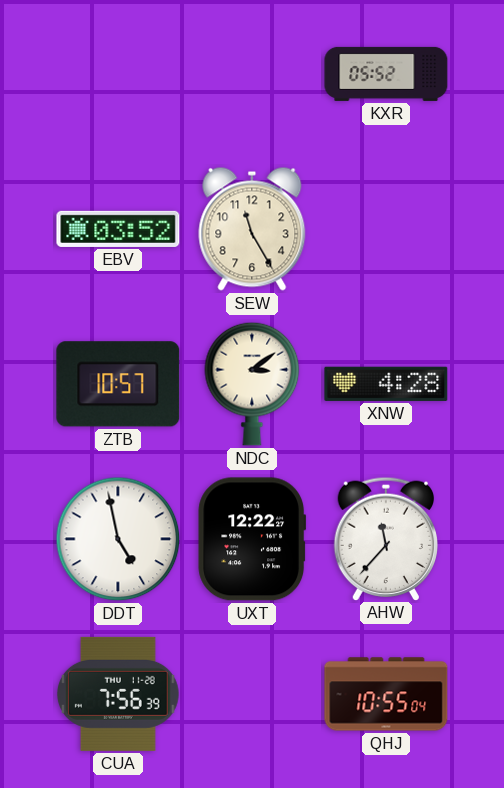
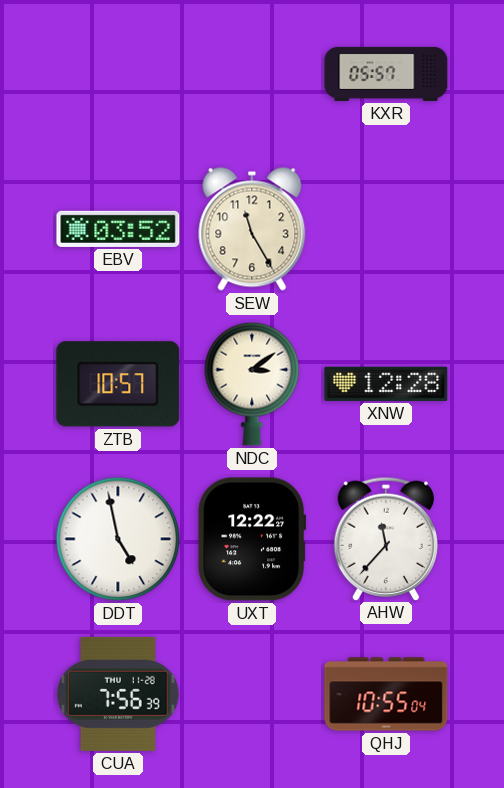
KXR: 05:52 -> 05:57 (386, 74)
XNW: 4:28 -> 12:28 (386, 384)
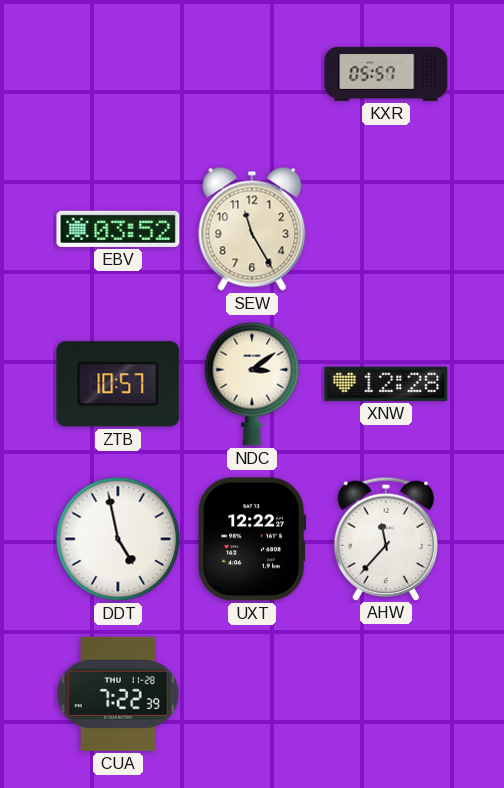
CUA: 7:56 -> 7:22 (118, 694)
QHJ: 10:55 -> none (386, 694)
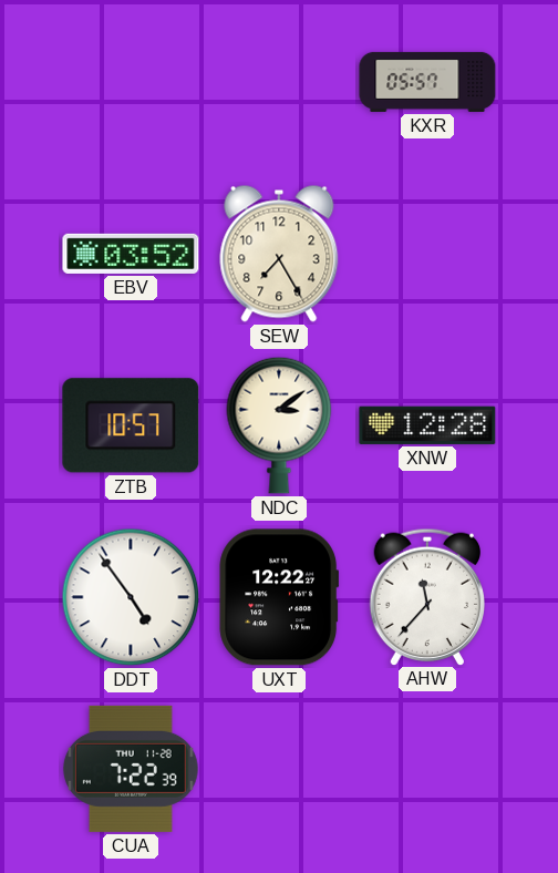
SEW: 11:25 -> 7:25 (279, 254)
DDT: 4:58 -> 4:54 (131, 597)
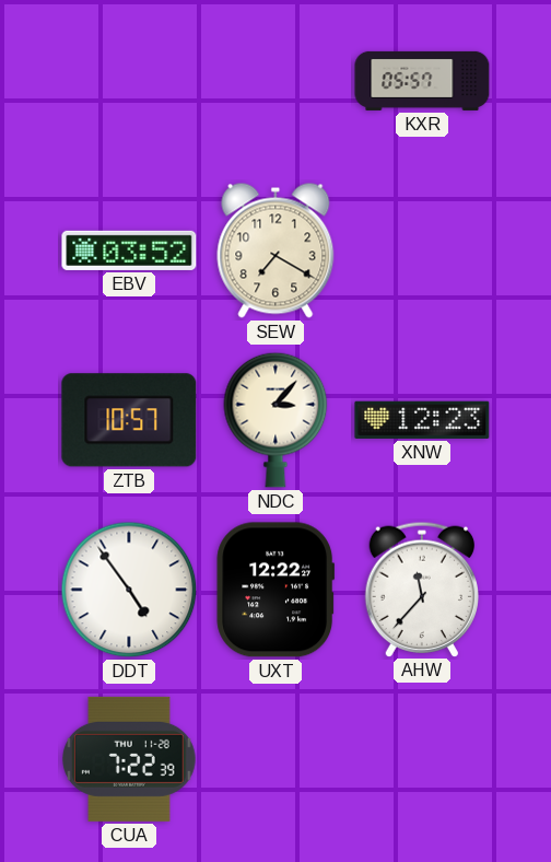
SEW: 7:25 -> 7:20 (275, 251)
NDC: 3:09 -> 3:07 (275, 420)
XNW: 12:28 -> 12:23 (422, 420)
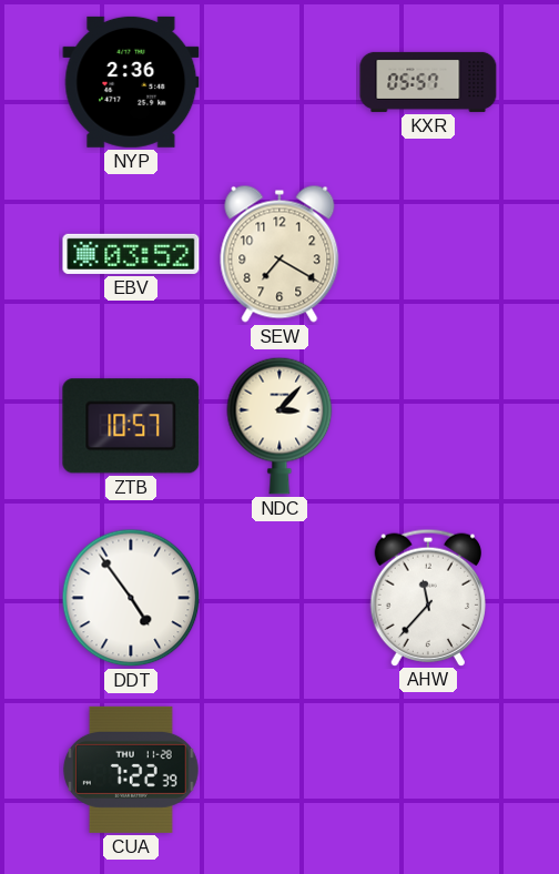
NYP: none -> 2:36 (131, 82)
XNW: 12:23 -> none (422, 420)
UXT: 12:22 -> none (275, 590)
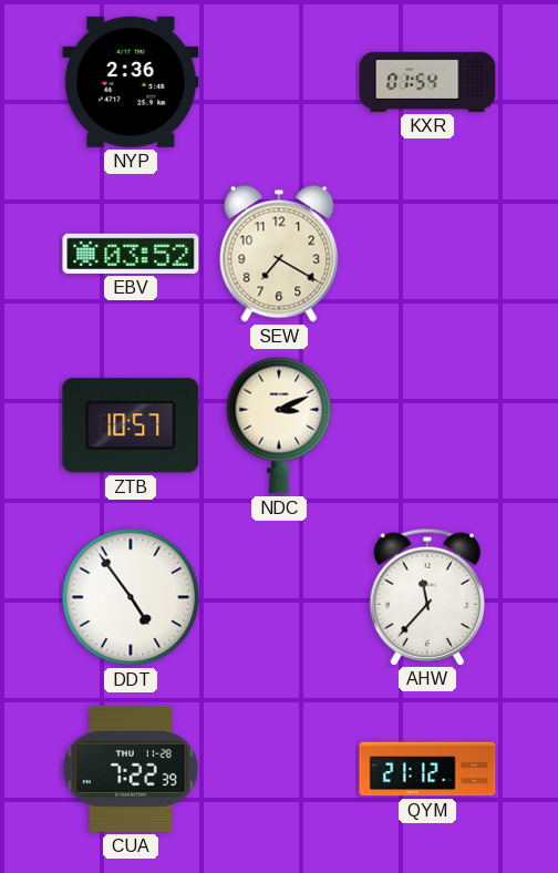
KXR: 05:57 -> 01:54 (427, 82)
NDC: 3:07 -> 3:11 (279, 425)
QYM: none -> 21:12 (427, 769)
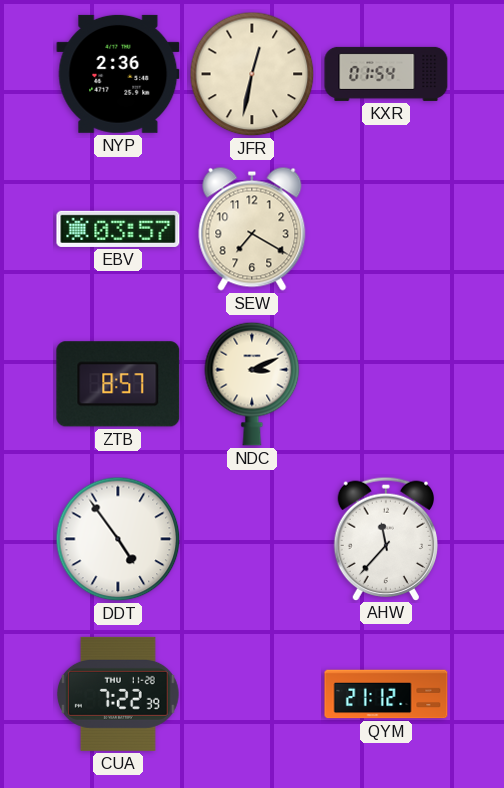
JFR: none -> 12:32 (252, 74)
EBV: 03:52 -> 03:57 (118, 229)
ZTB: 10:57 -> 8:57 (118, 384)
